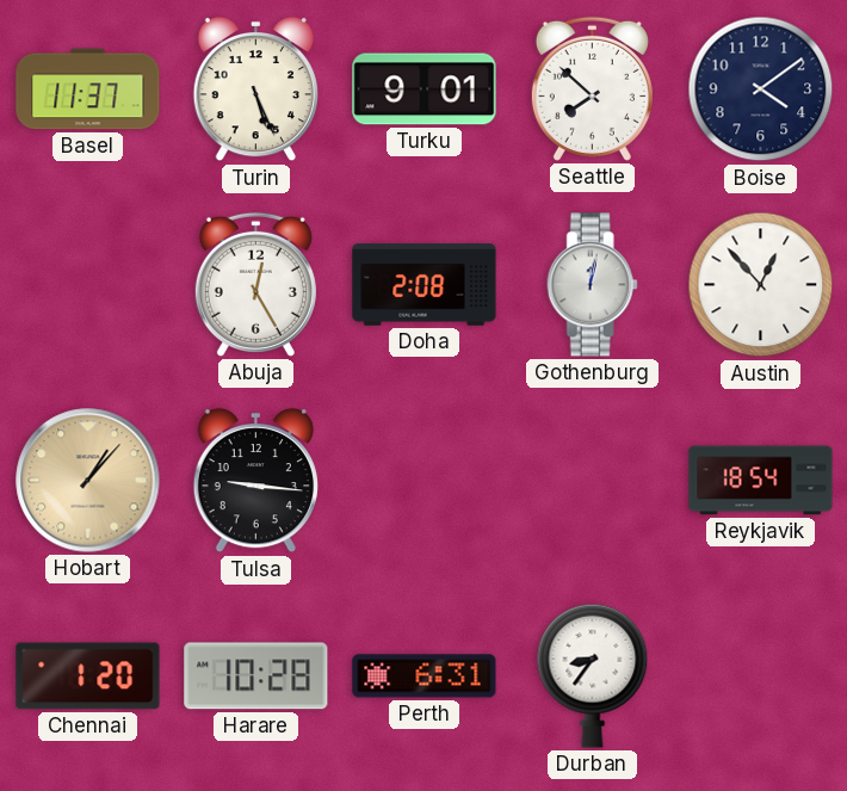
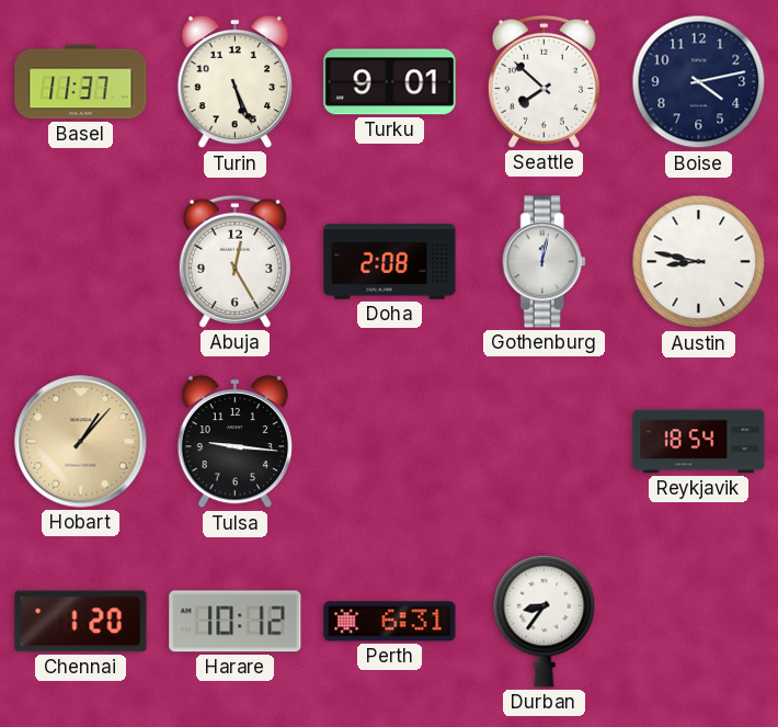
Boise: 4:09 -> 4:13 (699, 82)
Austin: 12:53 -> 8:47 (699, 262)
Harare: 10:28 -> 10:12 (236, 622)
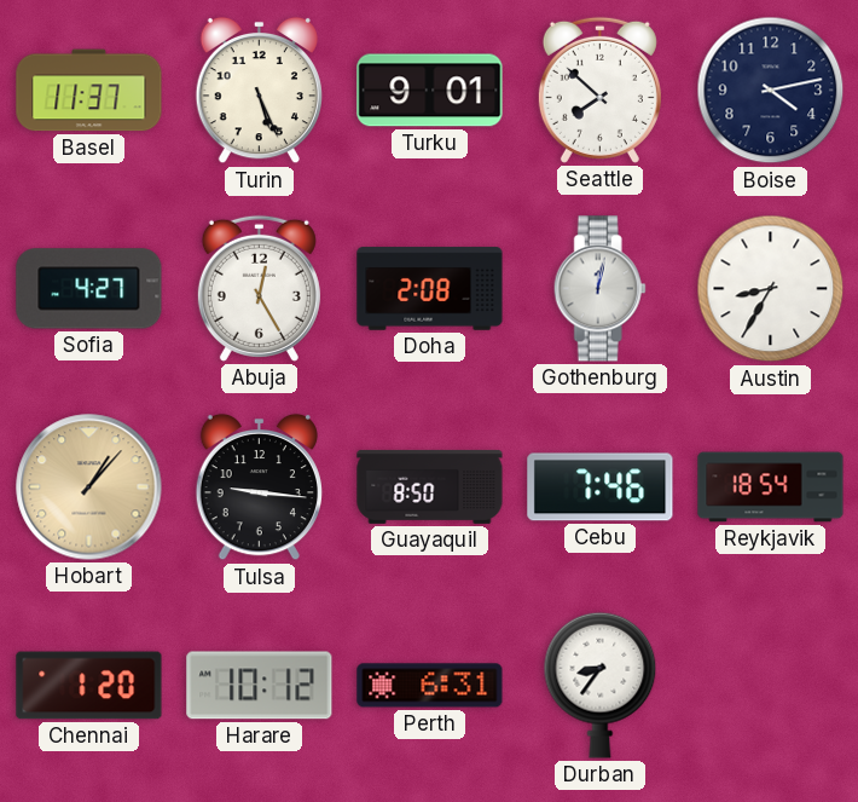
Sofia: none -> 4:27 (89, 289)
Austin: 8:47 -> 8:35 (771, 289)
Guayaquil: none -> 8:50 (430, 487)
Cebu: none -> 7:46 (601, 487)
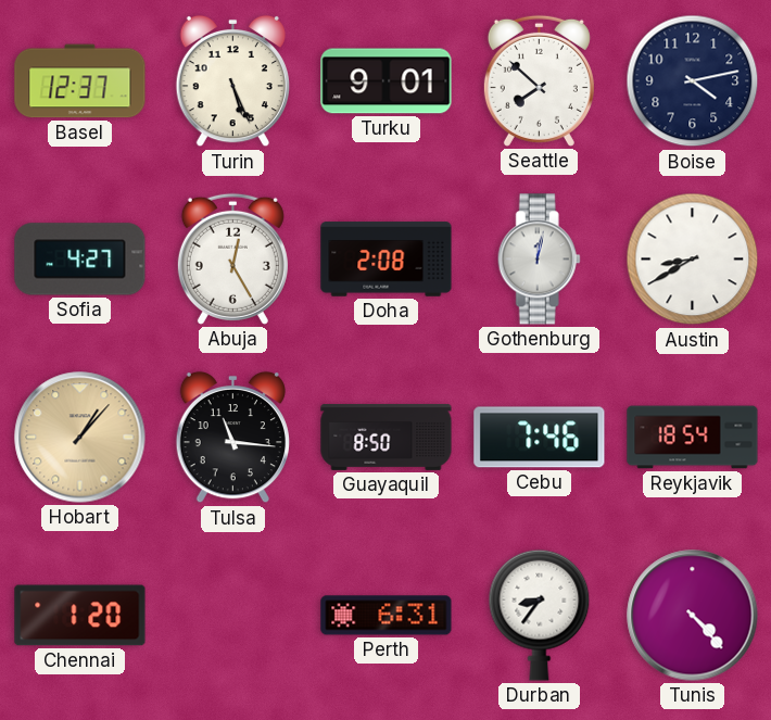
Basel: 11:37 -> 12:37 (80, 81)
Austin: 8:35 -> 8:40 (693, 260)
Tulsa: 9:16 -> 11:16 (232, 438)
Harare: 10:12 -> none (260, 686)
Tunis: none -> 4:23 (693, 616)
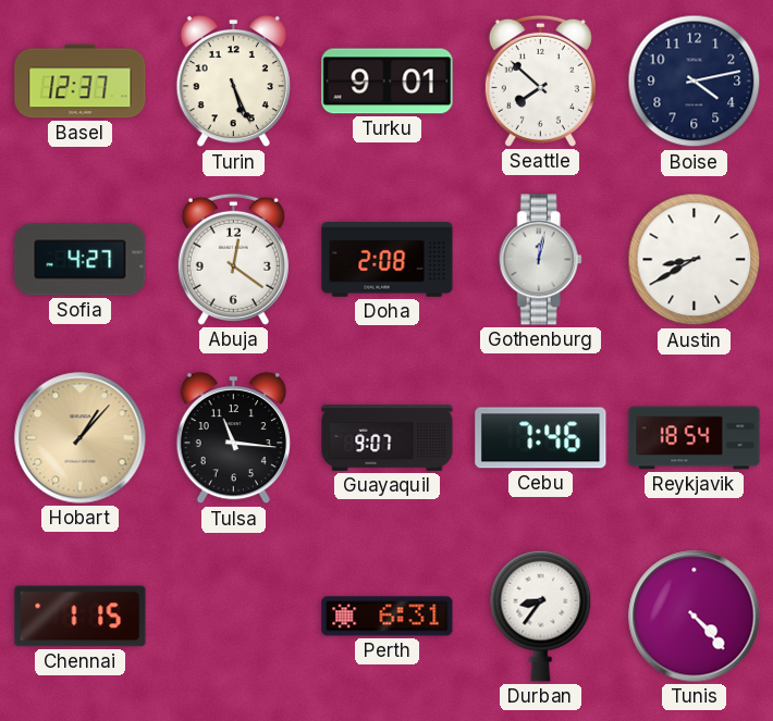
Abuja: 12:25 -> 12:21 (233, 259)
Guayaquil: 8:50 -> 9:07 (388, 438)
Chennai: 1:20 -> 1:15 (81, 617)
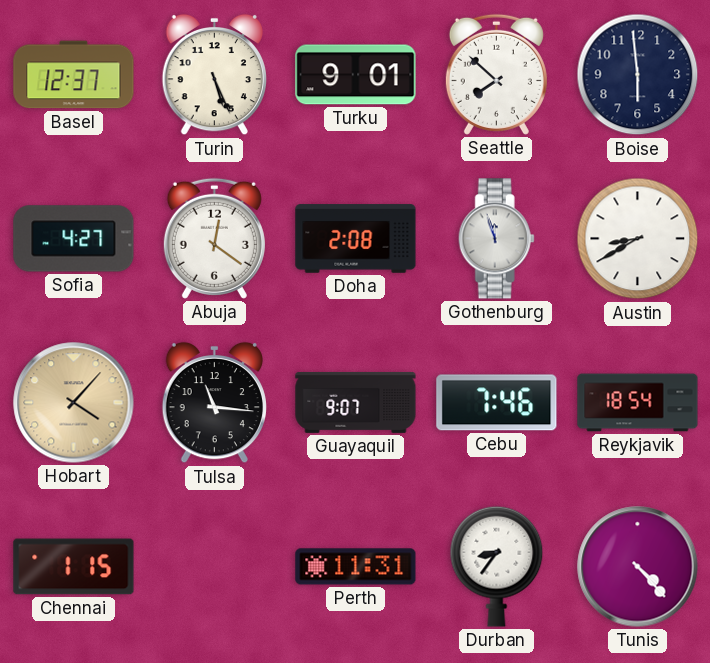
Boise: 4:13 -> 5:59 (638, 75)
Gothenburg: 12:02 -> 11:57 (496, 239)
Hobart: 1:07 -> 4:07 (74, 403)
Perth: 6:31 -> 11:31 (356, 567)
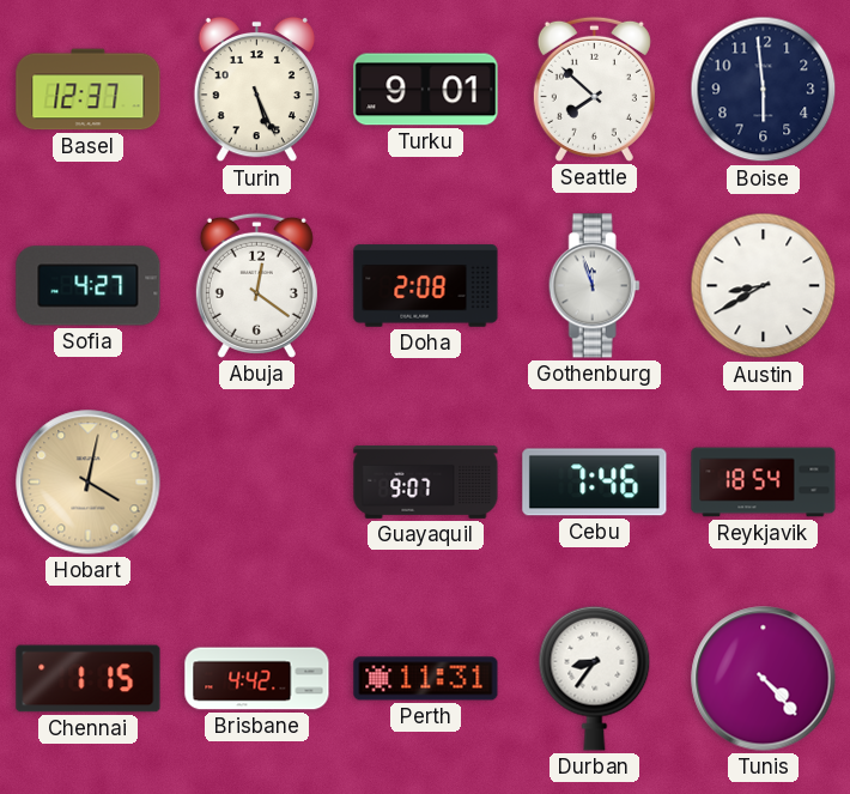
Hobart: 4:07 -> 4:02 (89, 483)
Tulsa: 11:16 -> none (214, 403)
Brisbane: none -> 4:42 (257, 679)
